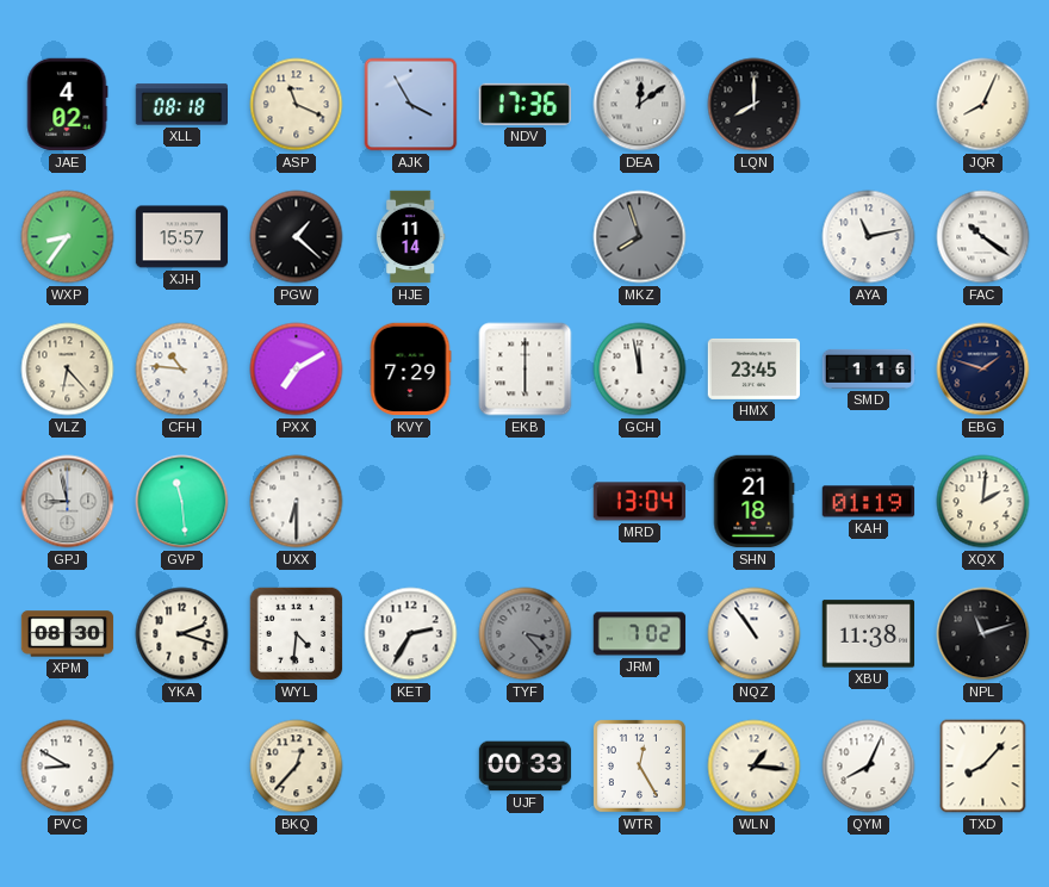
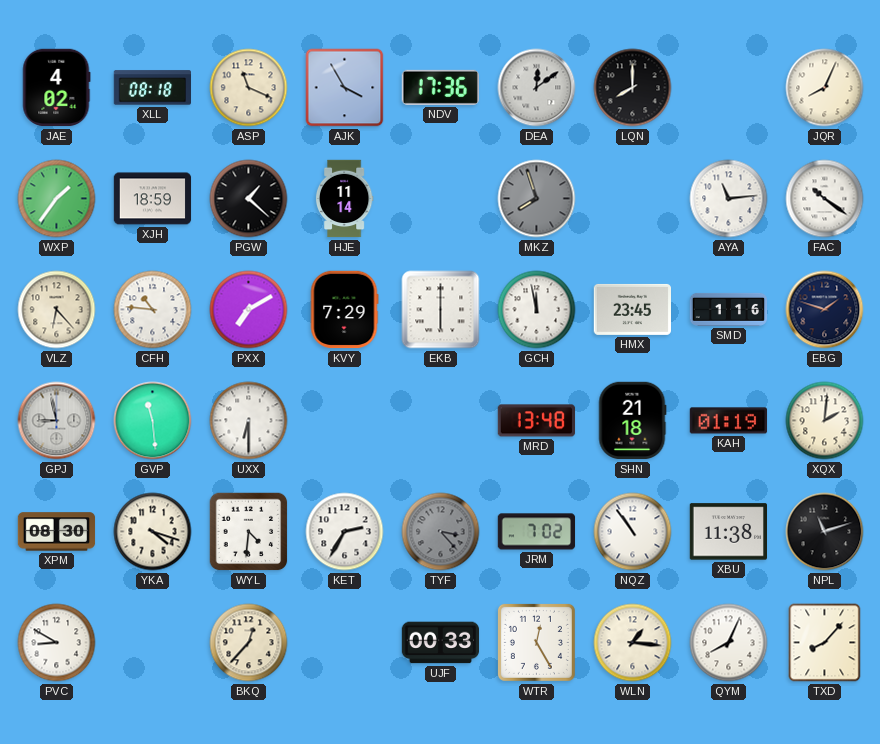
WXP: 8:36 -> 1:36 (57, 199)
XJH: 15:57 -> 18:59 (153, 199)
AYA: 11:13 -> 11:14 (729, 199)
MRD: 13:04 -> 13:48 (537, 421)
YKA: 2:18 -> 4:18 (153, 532)
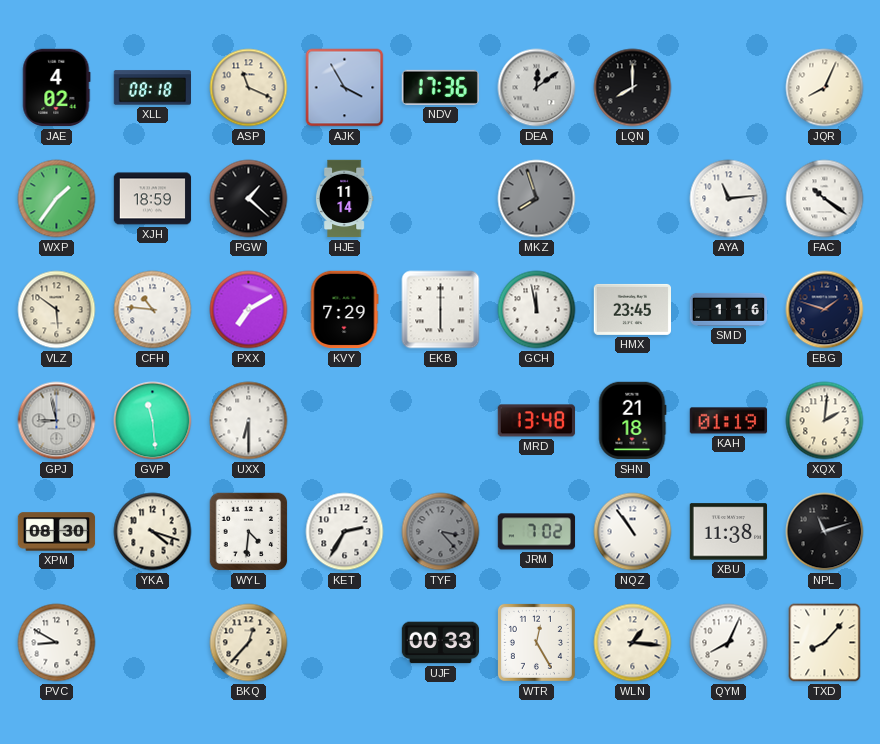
VLZ: 6:23 -> 5:51 (57, 310)
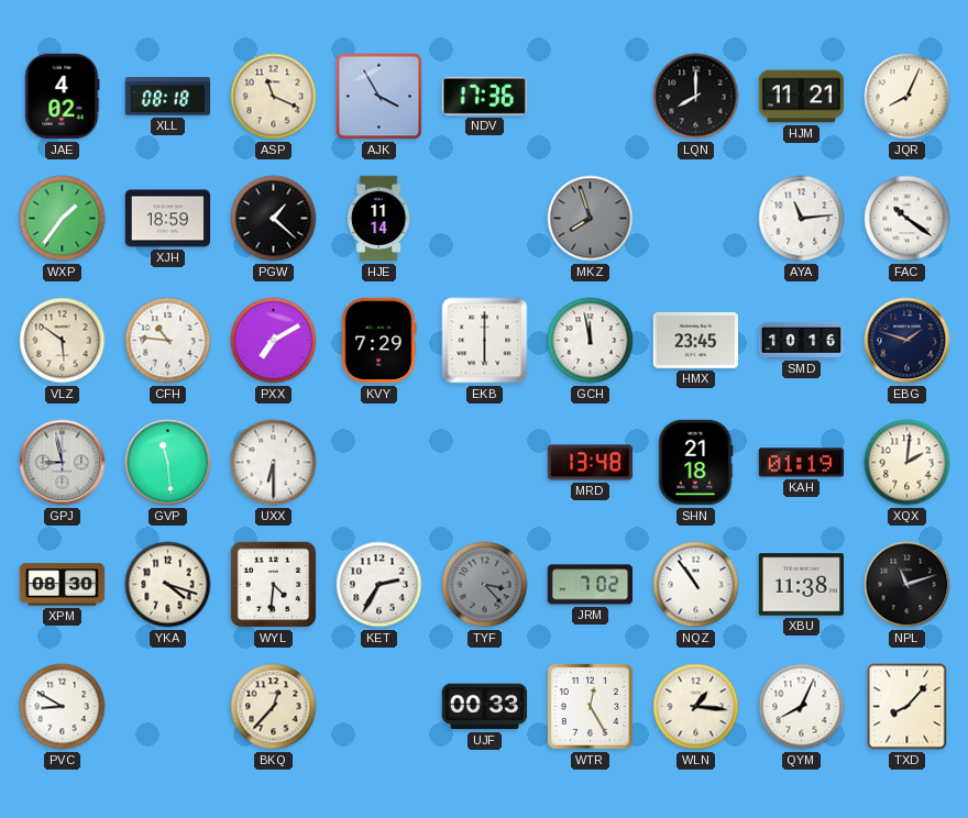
DEA: 12:09 -> none (537, 88)
HJM: none -> 11:21 (802, 97)
SMD: 1:16 -> 10:16 (802, 340)
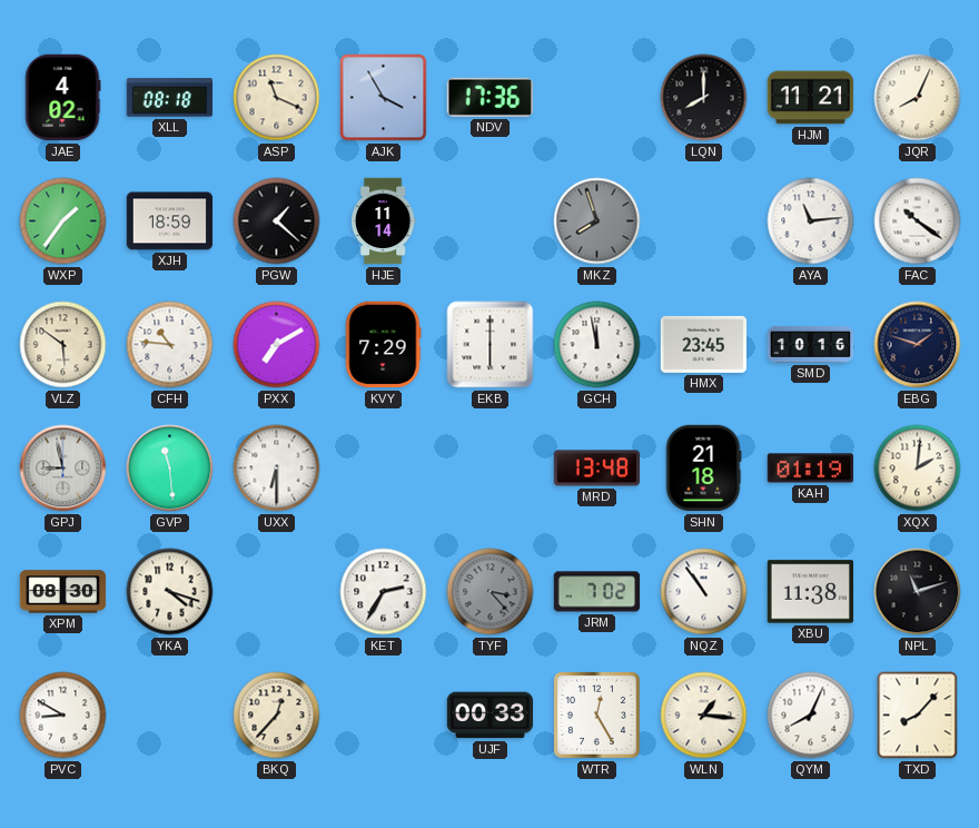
WYL: 4:31 -> none (274, 585)
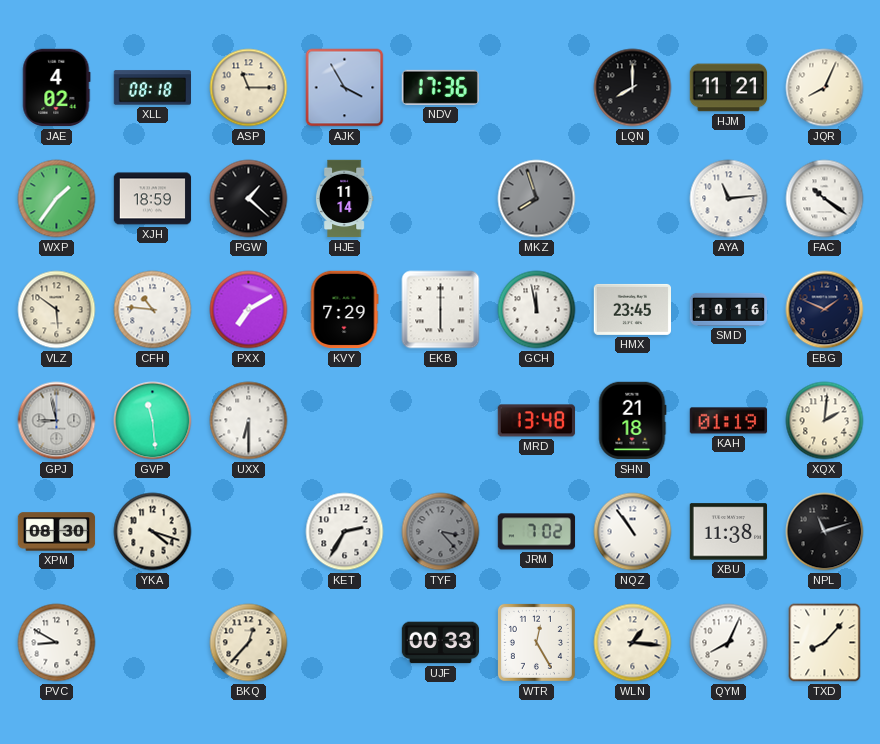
ASP: 11:19 -> 11:15 (249, 88)
EBG: 1:48 -> 1:49 (825, 310)
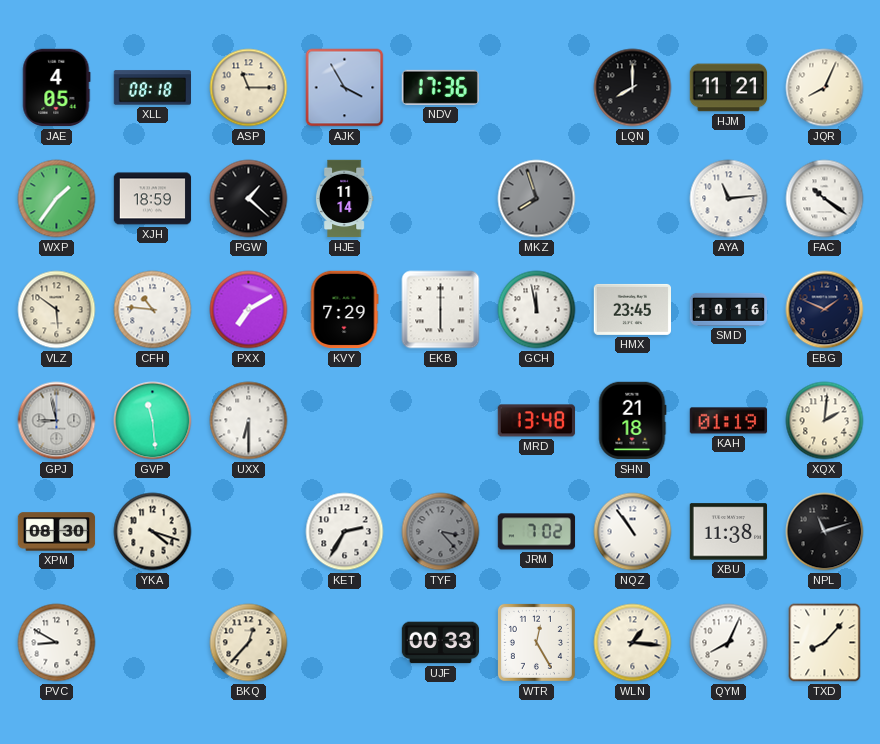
JAE: 4:02 -> 4:05 (56, 88)
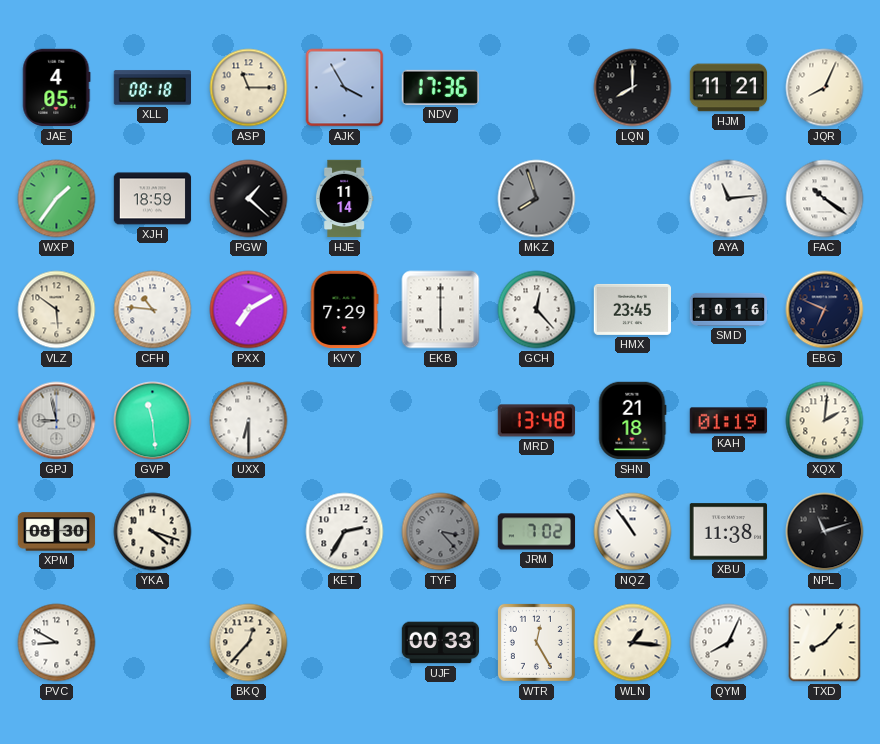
GCH: 11:58 -> 12:23 (537, 310)
EBG: 1:49 -> 6:49 (825, 310)
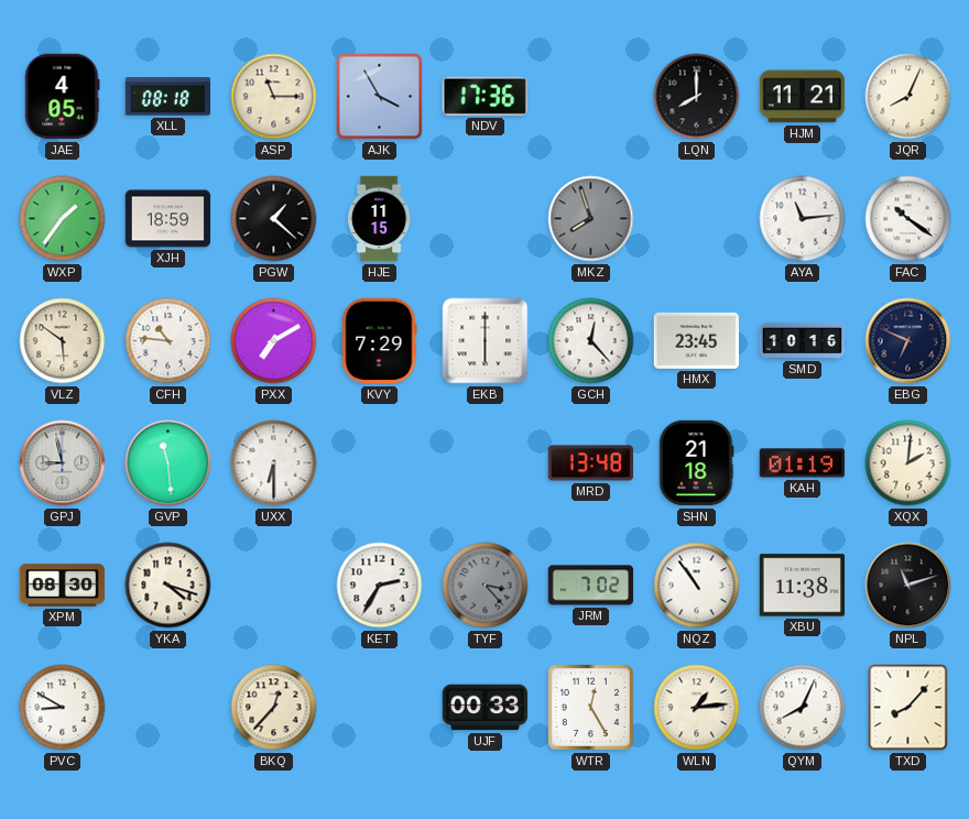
HJE: 11:14 -> 11:15 (379, 219)
WLN: 1:16 -> 1:14 (697, 708)
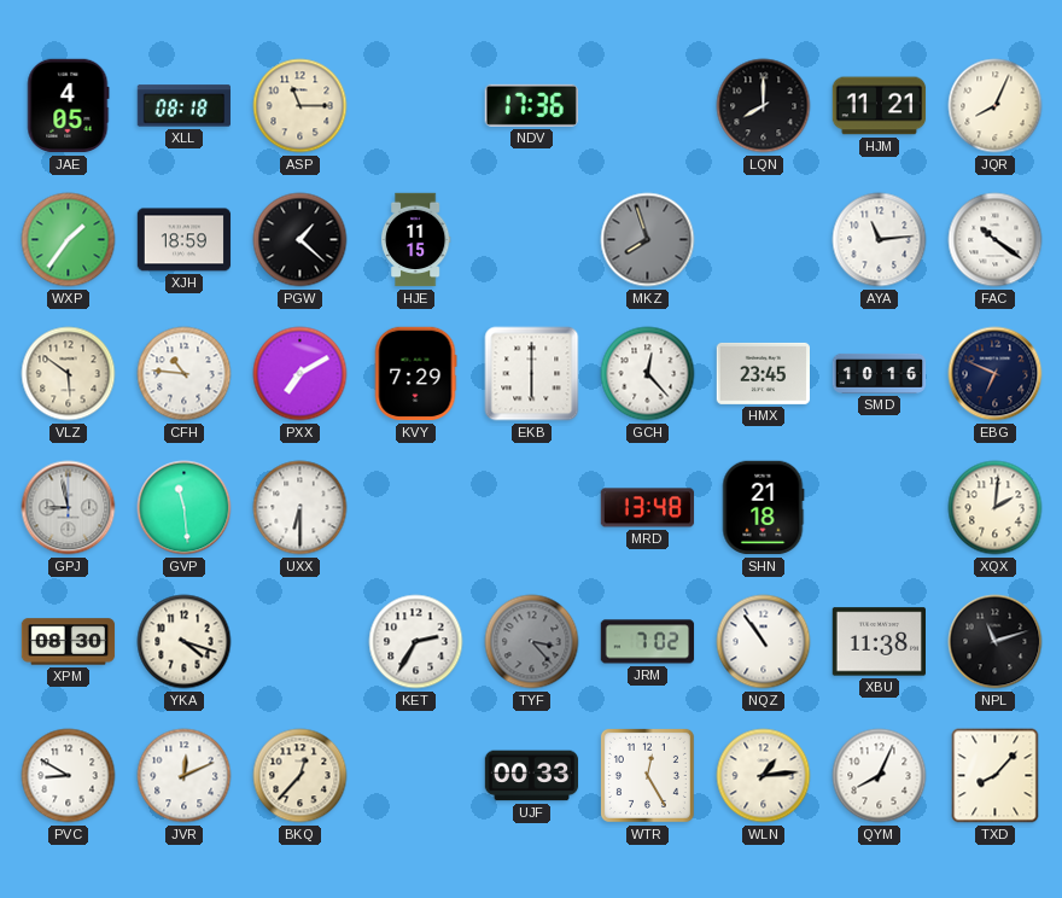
AJK: 3:55 -> none (380, 97)
KAH: 01:19 -> none (803, 463)
JVR: none -> 12:11 (185, 776)
